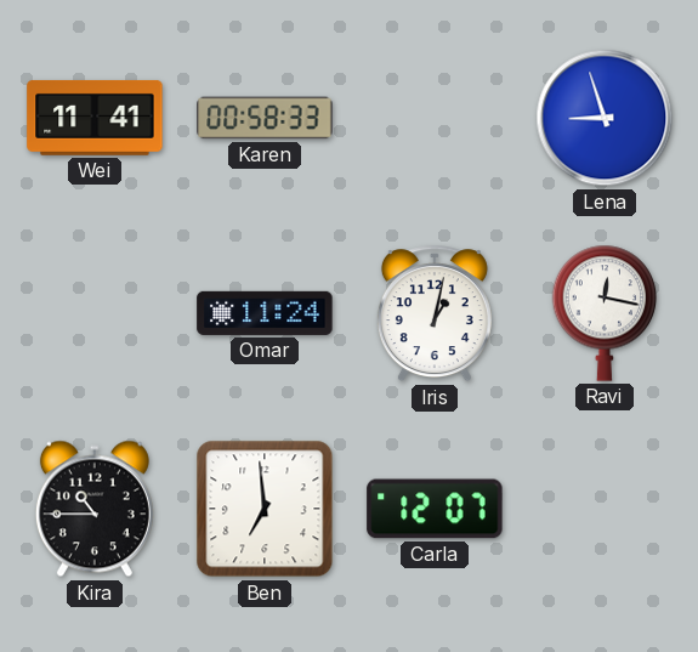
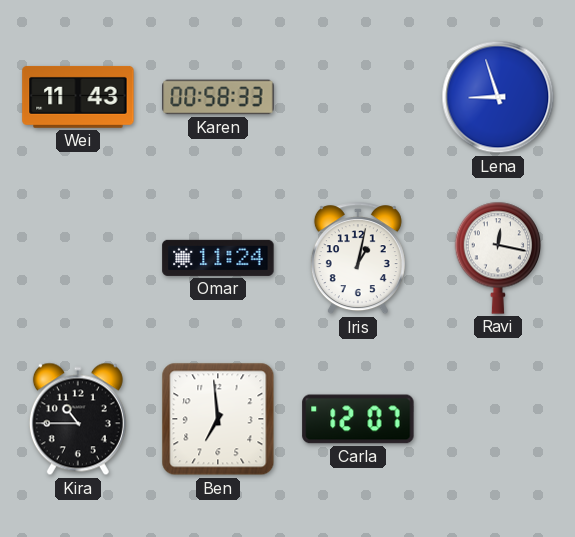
Wei: 11:41 -> 11:43 (78, 97)
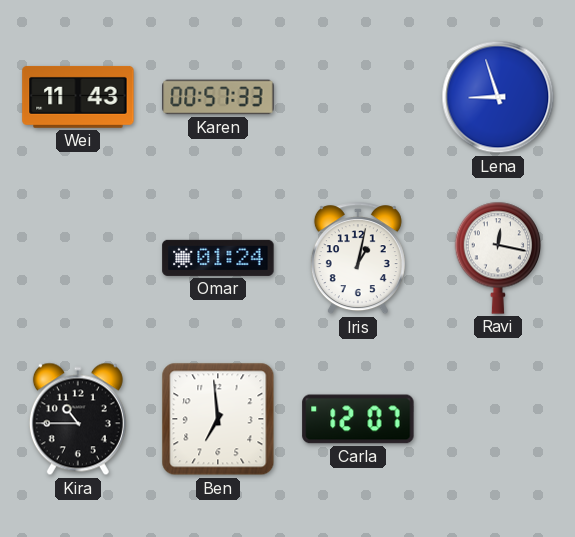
Karen: 00:58 -> 00:57 (218, 97)
Omar: 11:24 -> 01:24 (218, 258)
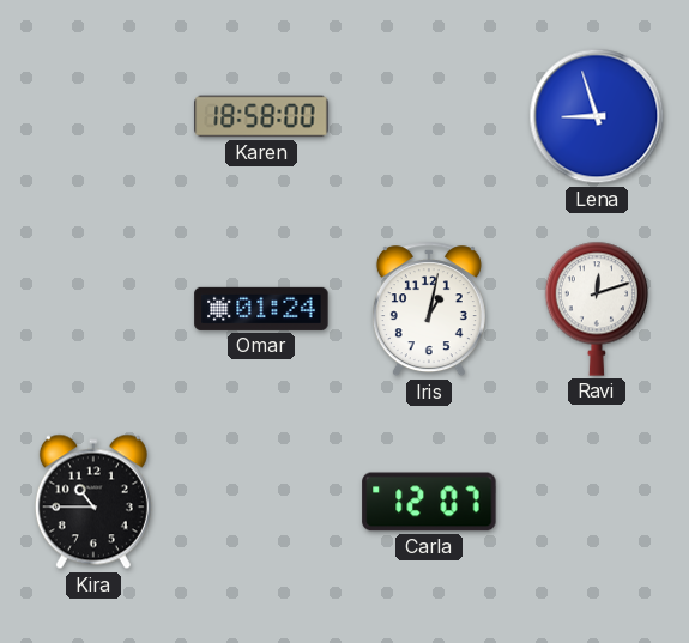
Wei: 11:43 -> none (78, 97)
Karen: 00:57 -> 18:58 (261, 116)
Ravi: 12:17 -> 12:12 (597, 309)
Ben: 6:59 -> none (218, 419)
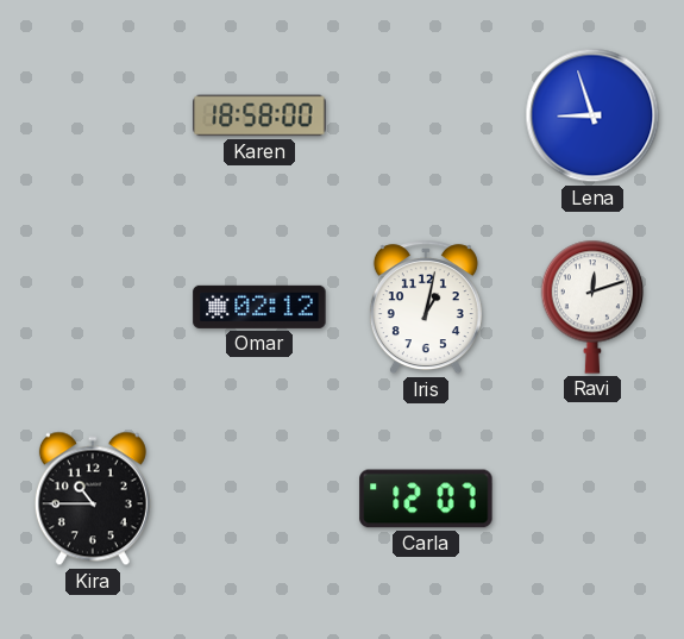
Omar: 01:24 -> 02:12 (259, 307)
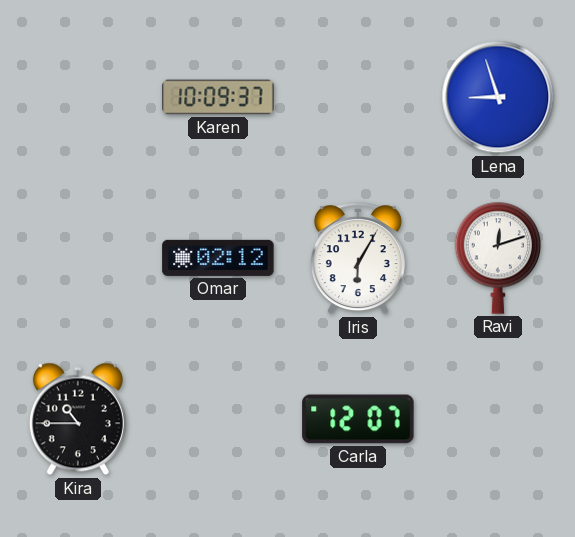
Karen: 18:58 -> 10:09 (218, 97)
Iris: 1:02 -> 6:05 (358, 259)
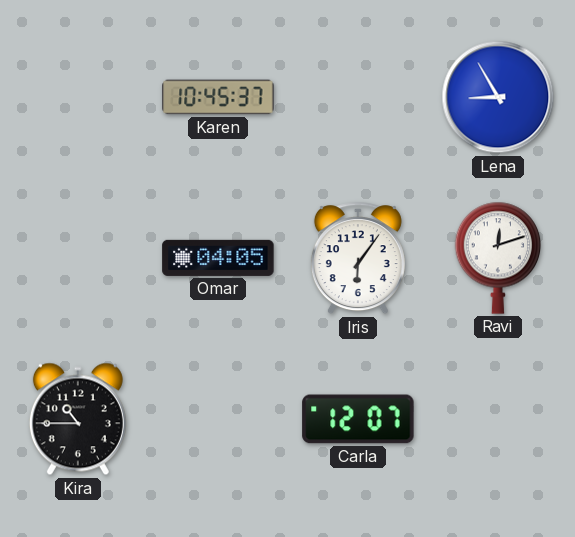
Karen: 10:09 -> 10:45 (218, 97)
Lena: 8:57 -> 8:55 (498, 97)
Omar: 02:12 -> 04:05 (218, 258)
Iris: 6:05 -> 6:06 (358, 259)
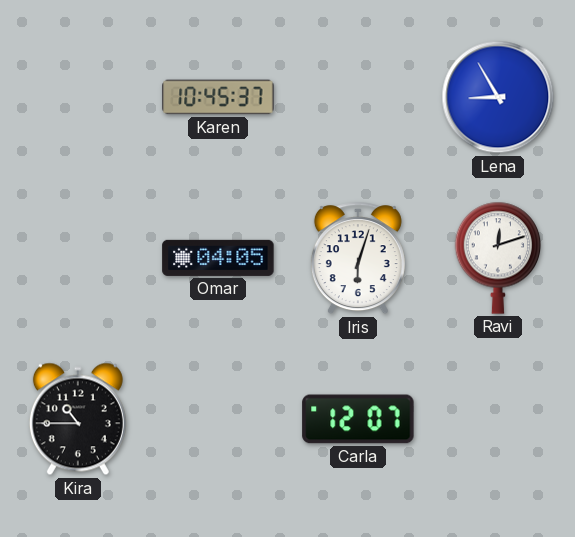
Iris: 6:06 -> 6:03 (358, 259)
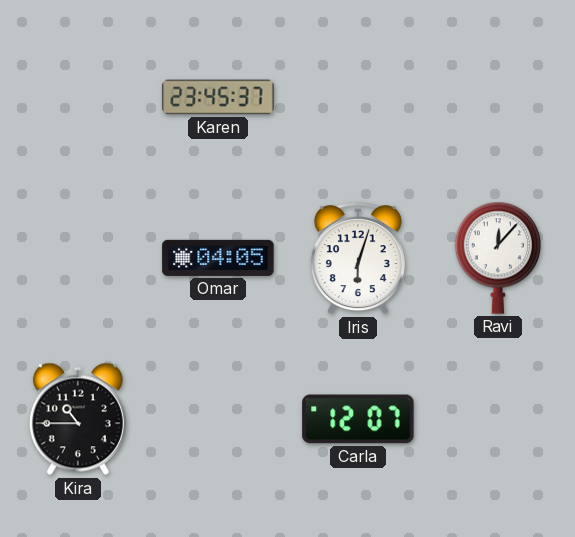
Karen: 10:45 -> 23:45 (218, 97)
Lena: 8:55 -> none (498, 97)
Ravi: 12:12 -> 12:07 (498, 258)
